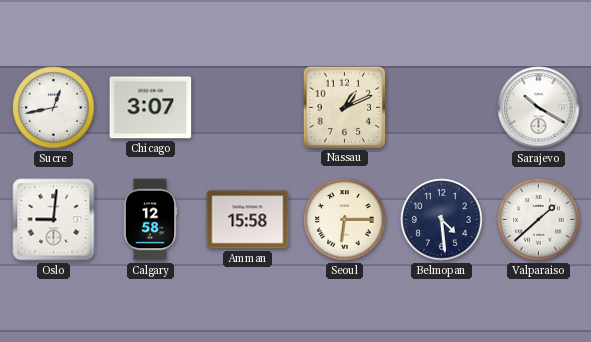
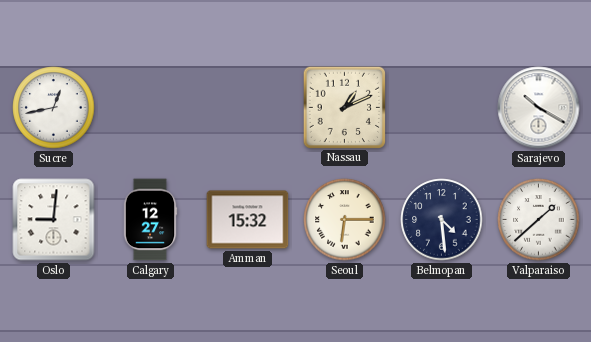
Chicago: 3:07 -> none (151, 108)
Calgary: 12:58 -> 12:27 (150, 220)
Amman: 15:58 -> 15:32 (248, 220)
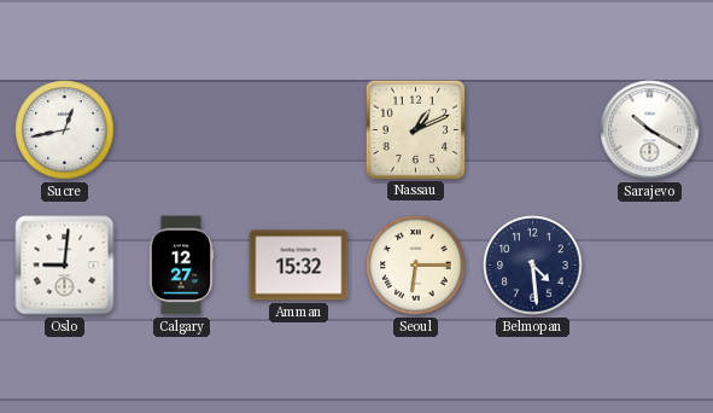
Valparaiso: 1:38 -> none (539, 220)
